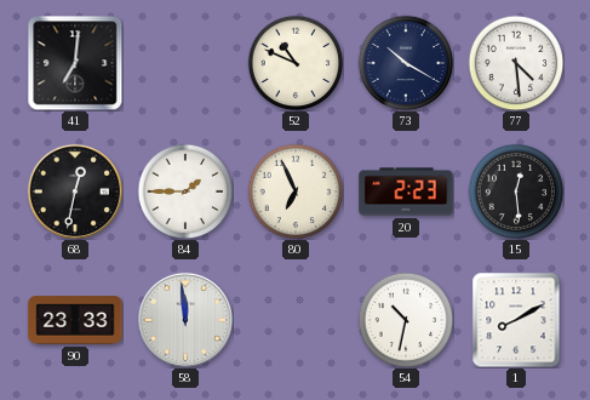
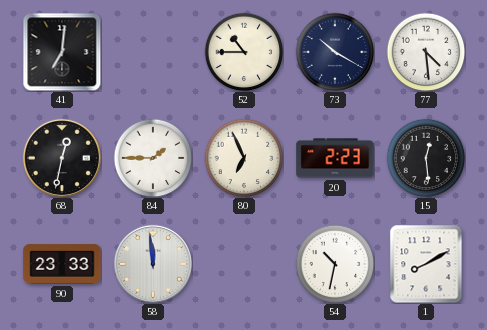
52: 10:49 -> 10:45 (244, 52)
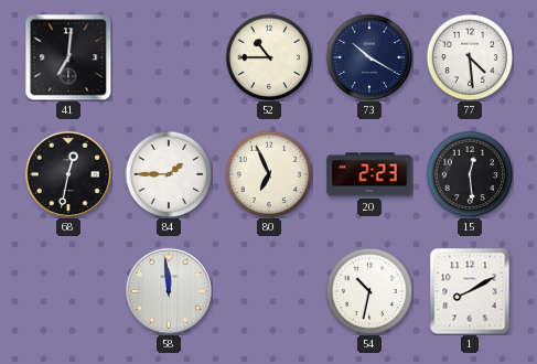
90: 23:33 -> none (62, 264)
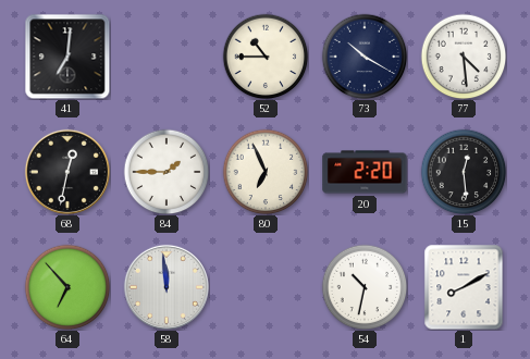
20: 2:23 -> 2:20 (365, 172)
64: none -> 6:53 (67, 287)
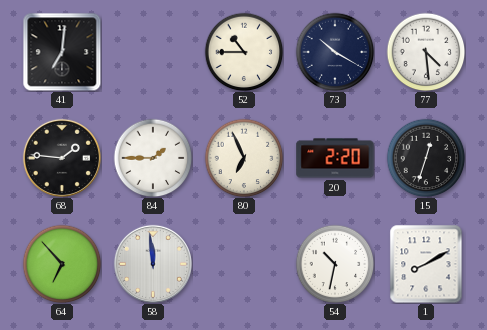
68: 12:32 -> 1:46 (62, 158)
15: 12:29 -> 12:33 (426, 158)
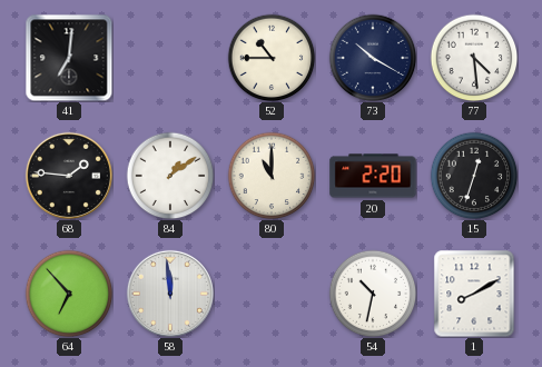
84: 1:45 -> 1:09 (170, 176)
80: 6:56 -> 11:00 (272, 176)
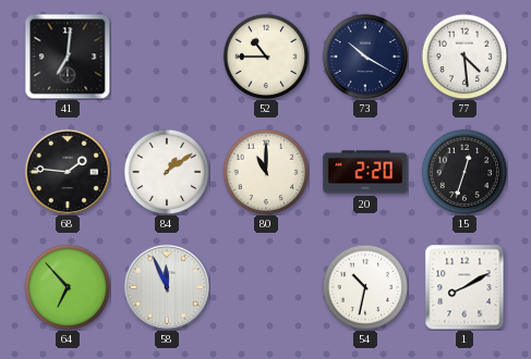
58: 11:59 -> 11:56 (167, 287)
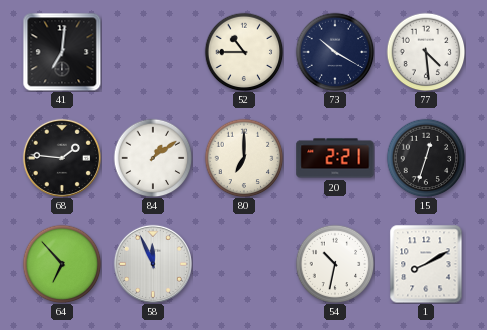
80: 11:00 -> 7:00 (244, 158)
20: 2:20 -> 2:21 (335, 158)
